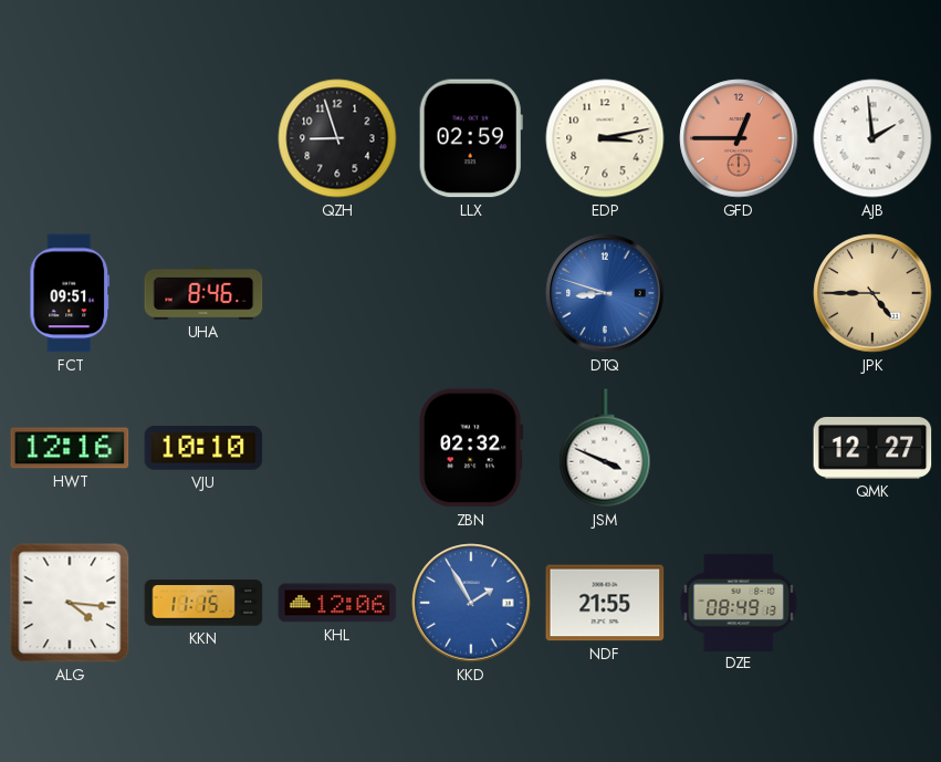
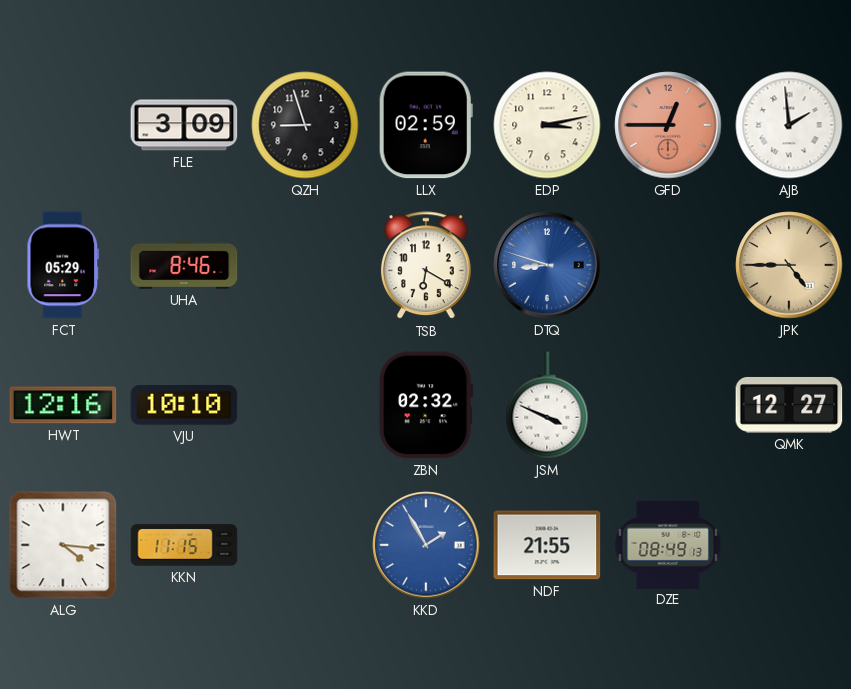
FLE: none -> 3:09 (184, 125)
FCT: 09:51 -> 05:29 (63, 265)
TSB: none -> 6:20 (426, 266)
KHL: 12:06 -> none (337, 603)
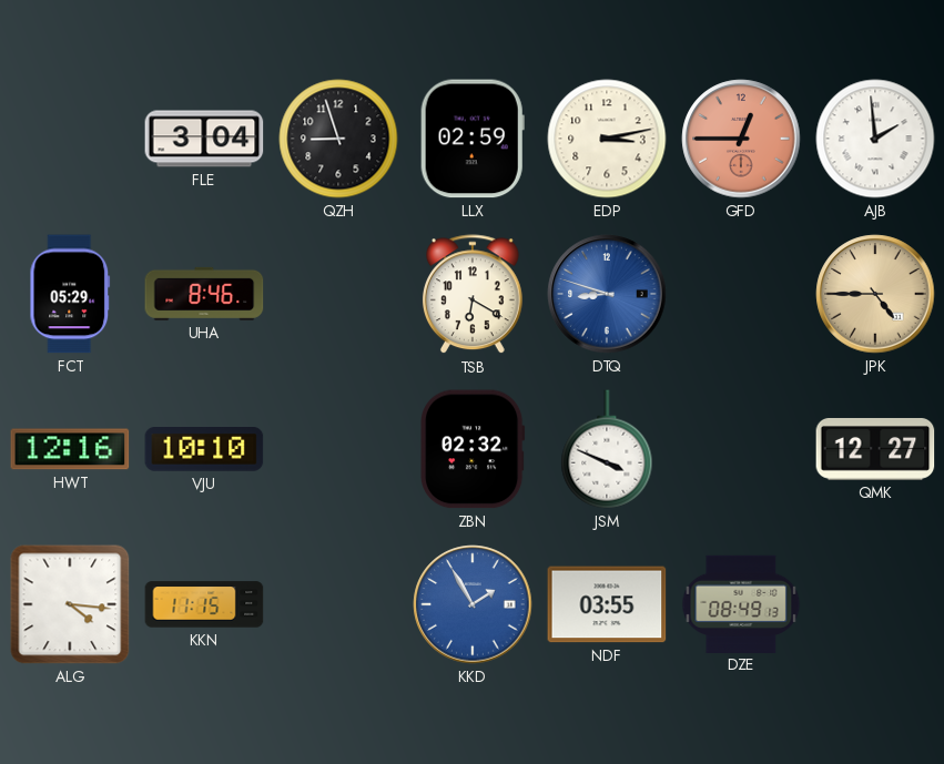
FLE: 3:09 -> 3:04 (204, 139)
NDF: 21:55 -> 03:55 (607, 604)
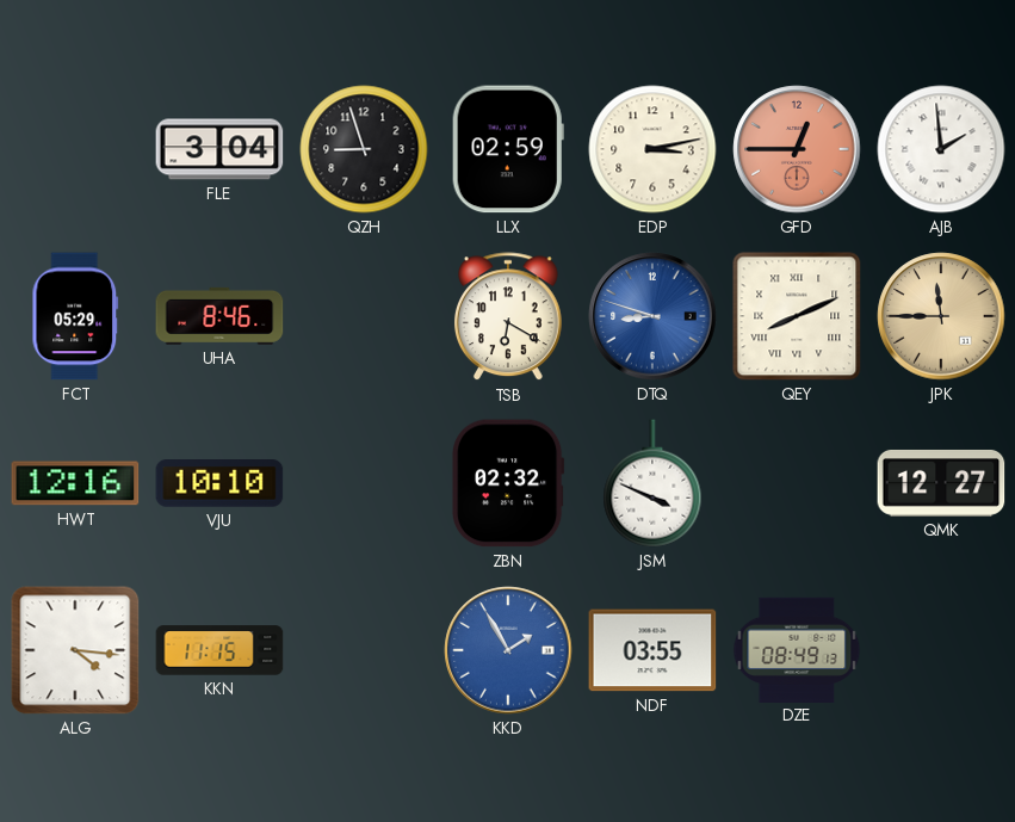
QEY: none -> 8:11 (797, 316)
JPK: 4:45 -> 11:45 (941, 316)
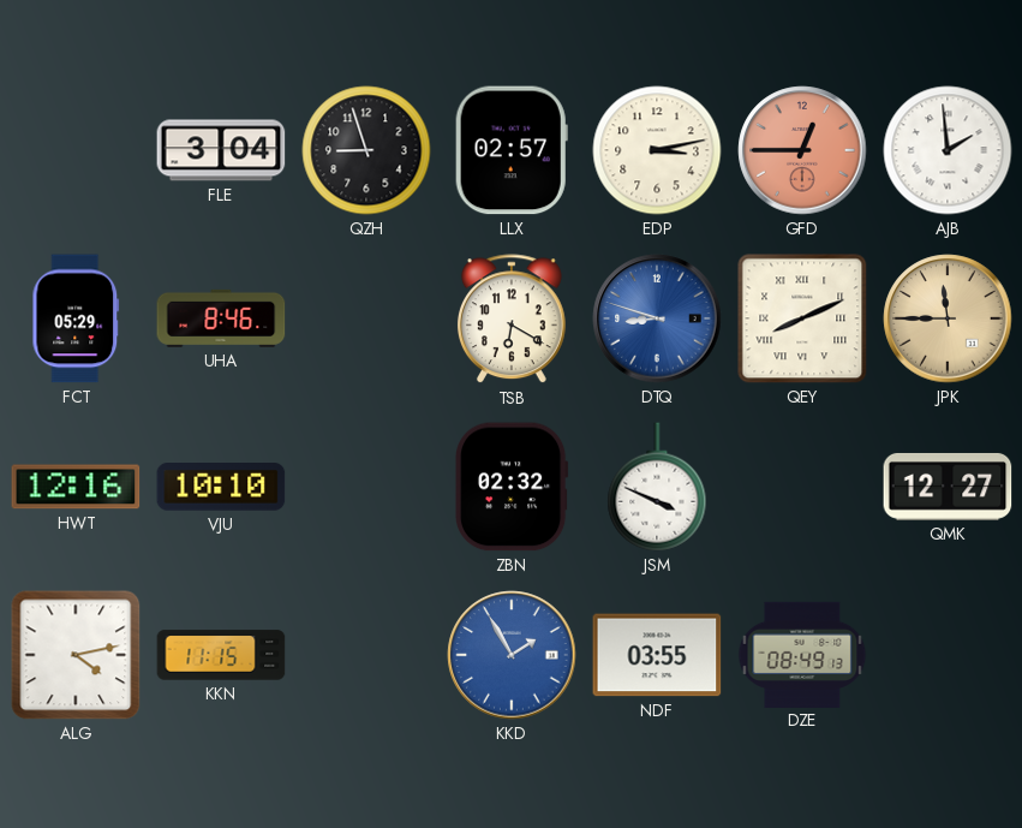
LLX: 02:59 -> 02:57 (512, 150)
ALG: 4:16 -> 4:13 (76, 655)
